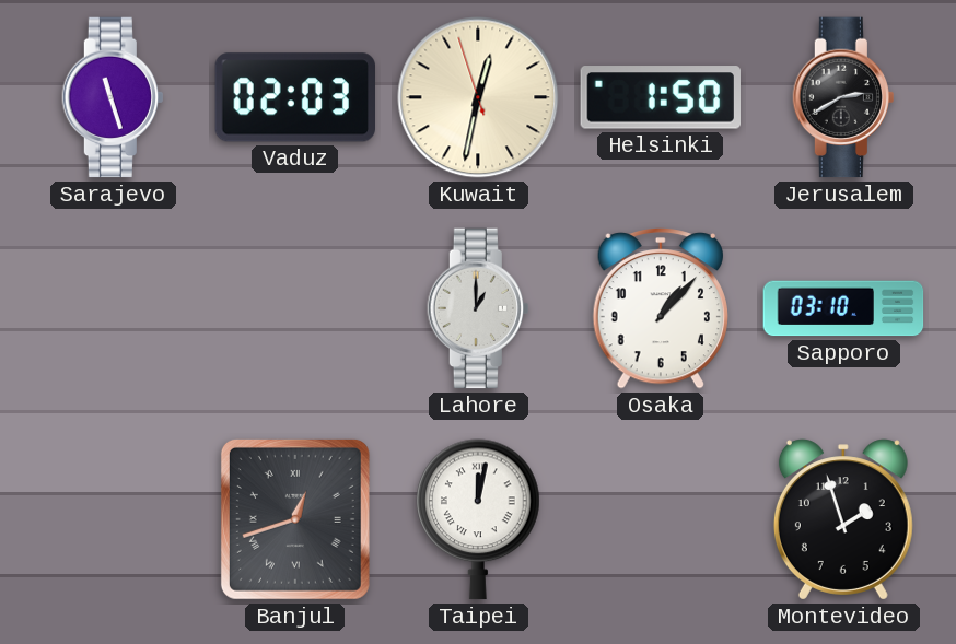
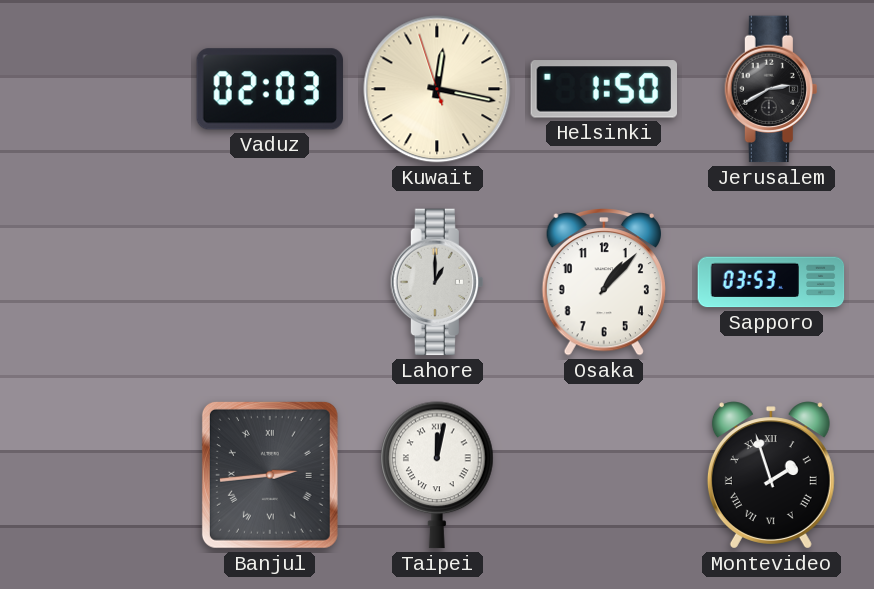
Sarajevo: 11:27 -> none (112, 97)
Kuwait: 12:31 -> 12:16 (437, 89)
Sapporo: 03:10 -> 03:53 (771, 282)
Banjul: 12:42 -> 2:44 (270, 475)
Montevideo numerals: Arabic -> Roman (771, 475)
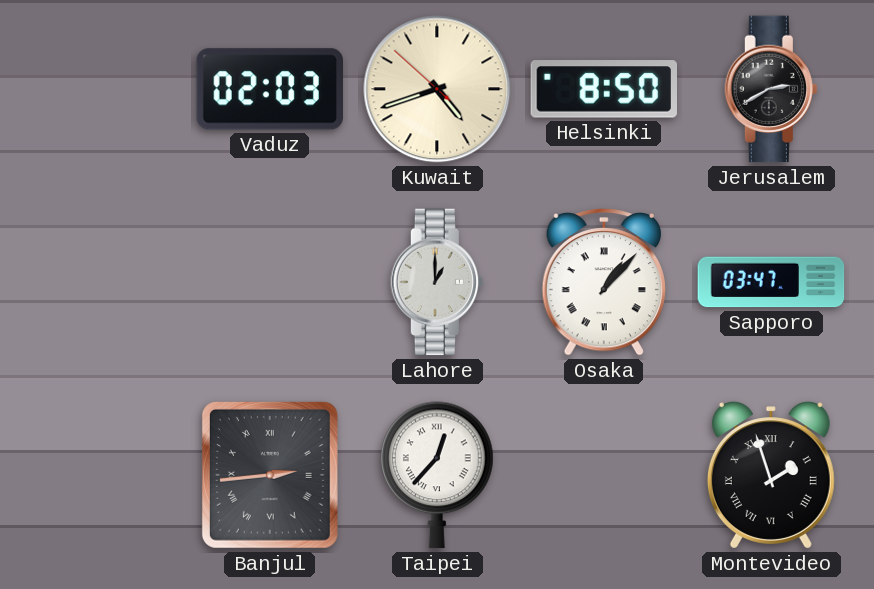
Kuwait: 12:16 -> 4:41 (437, 89)
Helsinki: 1:50 -> 8:50 (603, 89)
Osaka numerals: Arabic -> Roman (604, 283)
Sapporo: 03:53 -> 03:47 (771, 282)
Taipei: 12:02 -> 12:37 (437, 475)
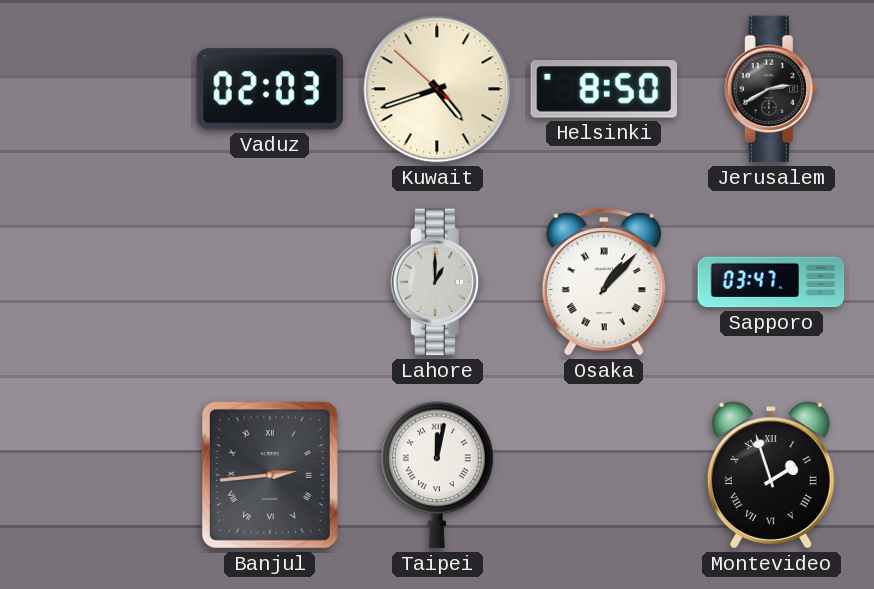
Taipei: 12:37 -> 12:02 (437, 475)
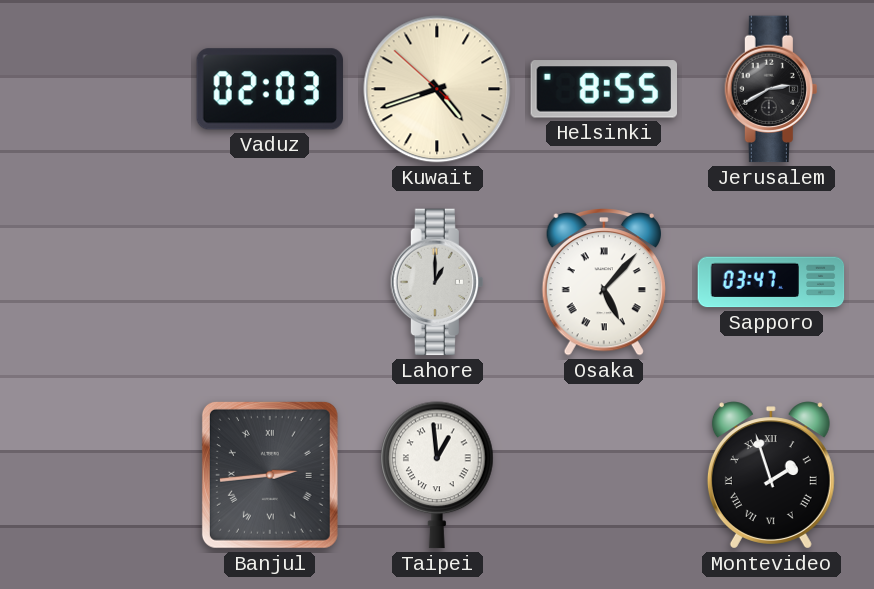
Helsinki: 8:50 -> 8:55 (603, 89)
Osaka: 1:07 -> 5:07 (604, 283)
Taipei: 12:02 -> 12:59 (437, 475)
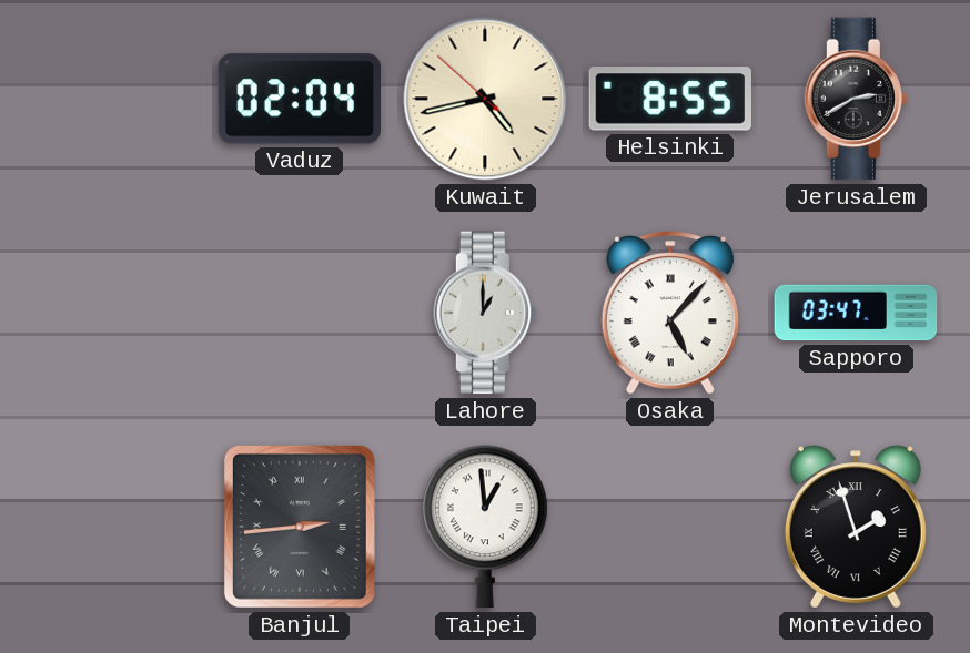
Vaduz: 02:03 -> 02:04 (299, 99)
Kuwait: 4:41 -> 4:42 (485, 99)
